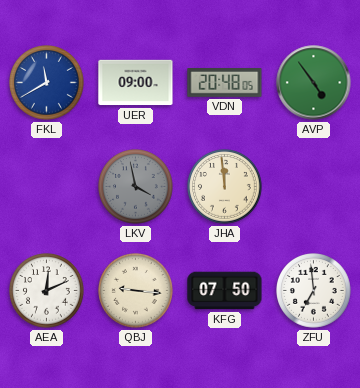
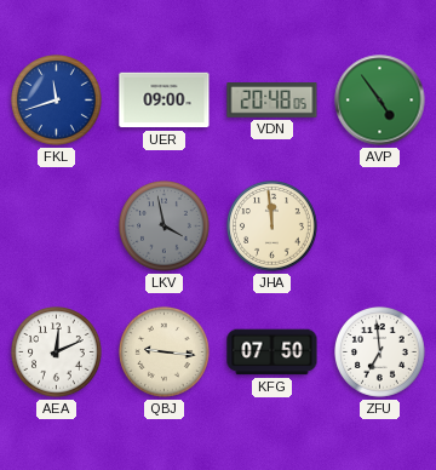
FKL: 11:40 -> 11:42 (57, 101)
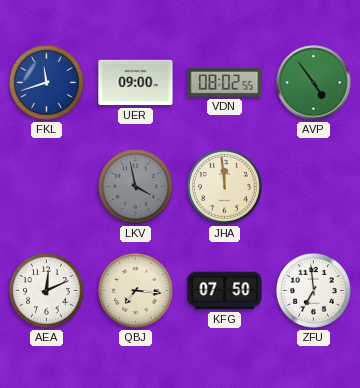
VDN: 20:48 -> 08:02 (225, 83)
QBJ: 9:16 -> 7:16 (136, 291)
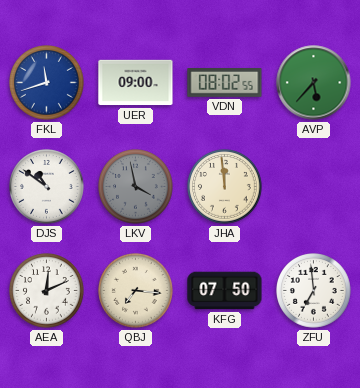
AVP: 4:54 -> 5:37 (314, 83)
DJS: none -> 10:51 (47, 187)
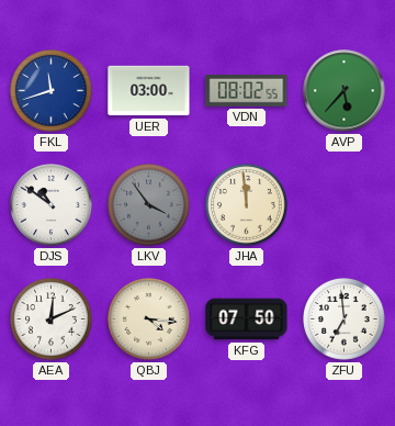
UER: 09:00 -> 03:00 (149, 91)
LKV: 3:58 -> 3:54 (149, 205)
QBJ: 7:16 -> 4:16 (149, 319)
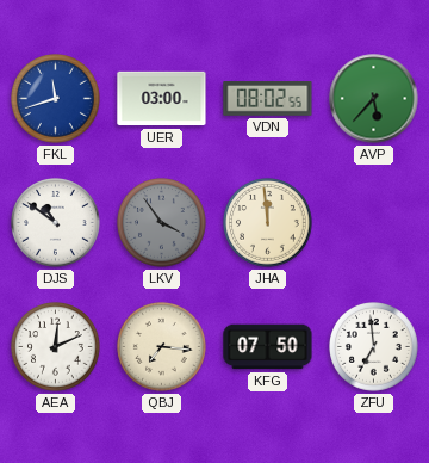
QBJ: 4:16 -> 7:16 (162, 347)
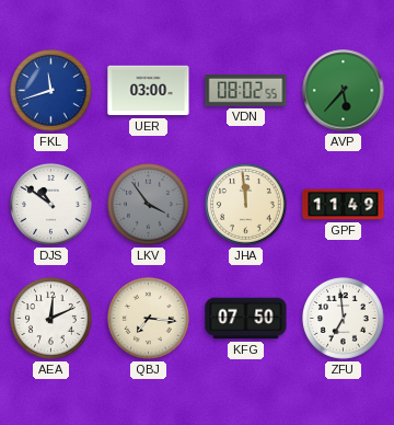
GPF: none -> 11:49 (344, 205)
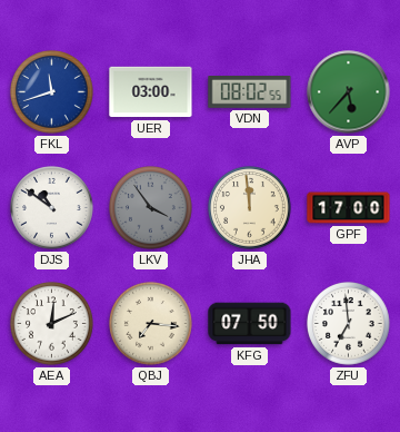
GPF: 11:49 -> 17:00 (349, 208)
